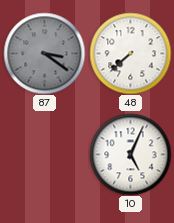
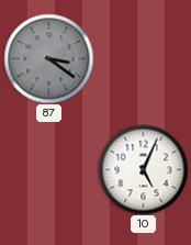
48: 7:38 -> none (130, 53)
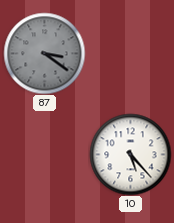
10: 5:04 -> 5:23 (130, 154)
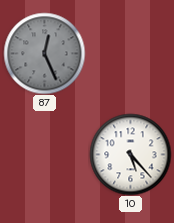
87: 3:21 -> 12:26 (44, 53)
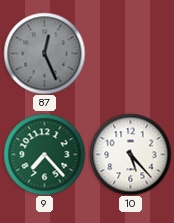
9: none -> 7:23 (44, 154)
